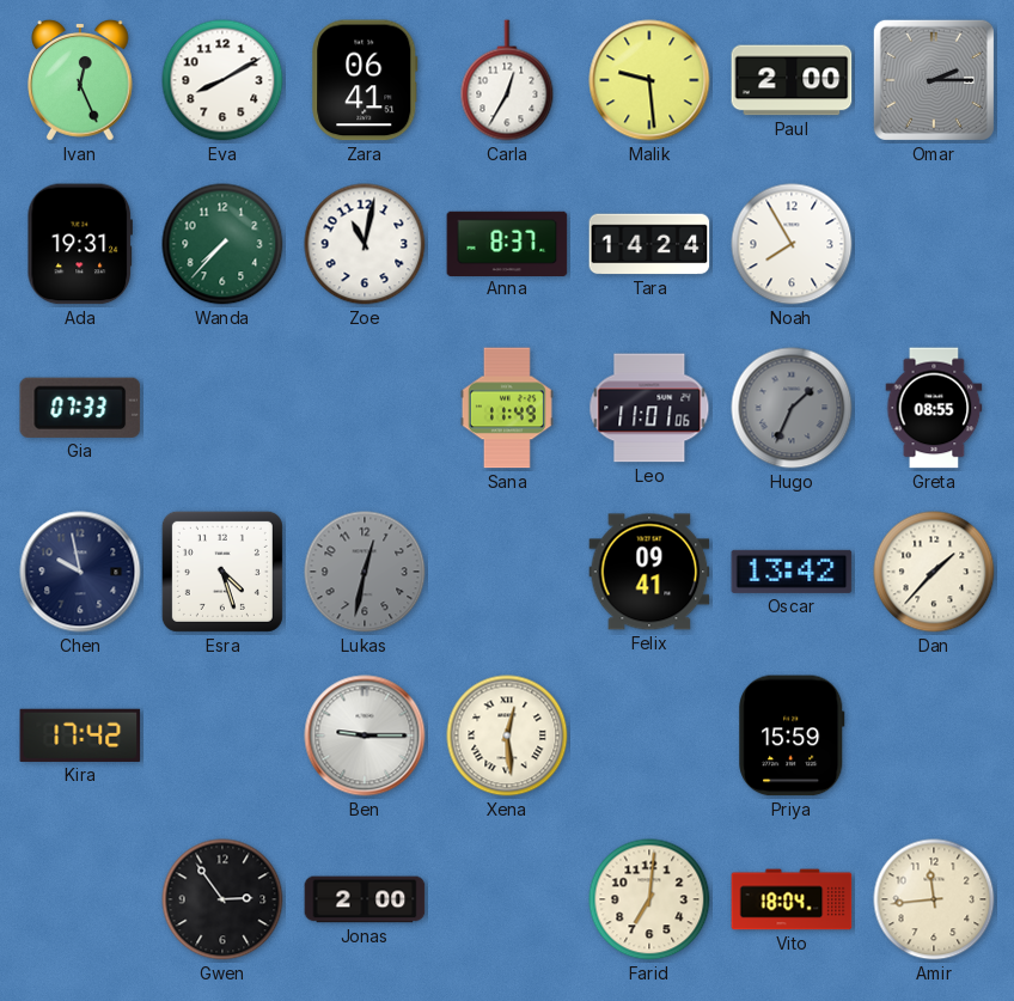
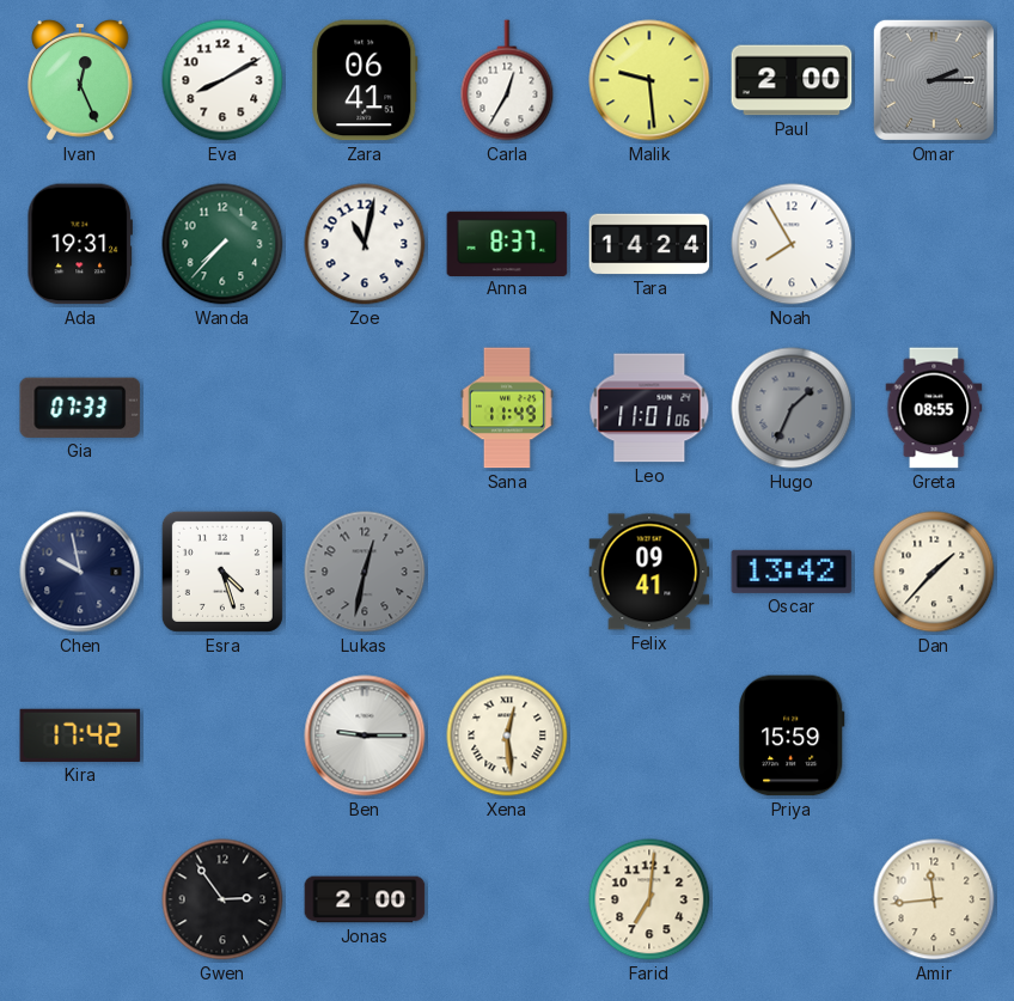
Vito: 18:04 -> none (792, 899)
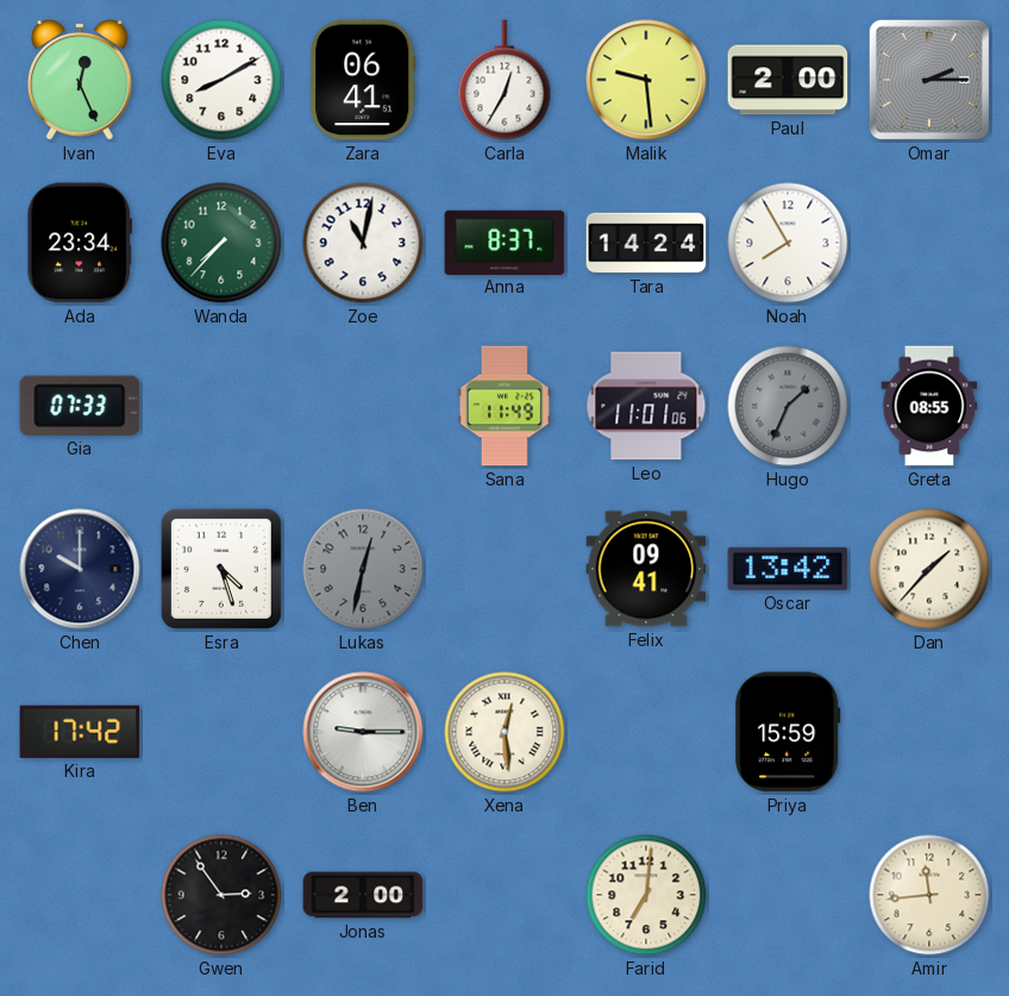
Ada: 19:31 -> 23:34 (79, 243)
Chen: 9:58 -> 10:00 (80, 569)
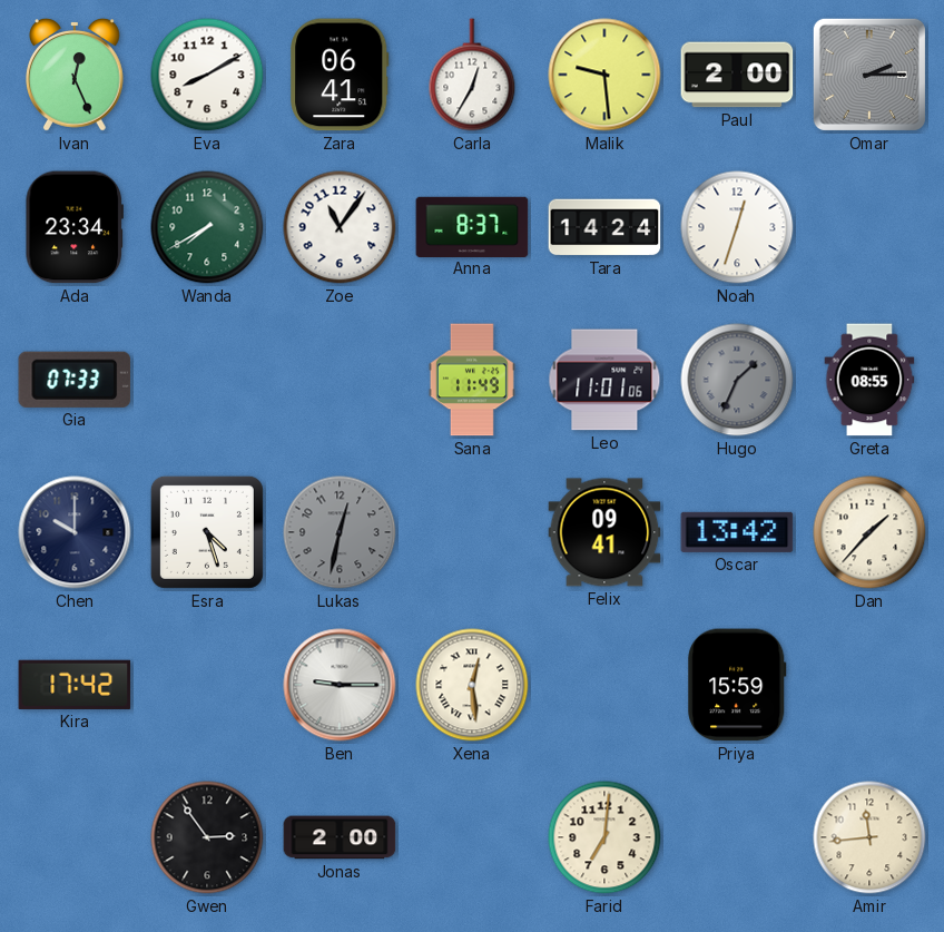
Wanda: 7:37 -> 7:40 (207, 227)
Zoe: 11:02 -> 11:06 (340, 227)
Noah: 7:55 -> 12:33 (737, 227)
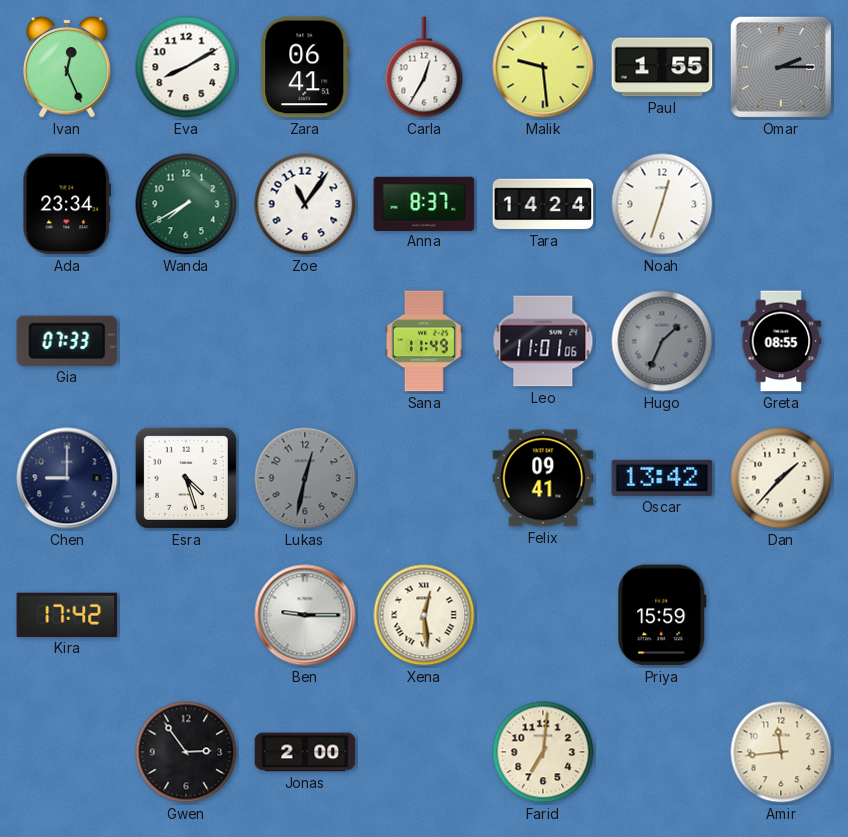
Paul: 2:00 -> 1:55 (662, 67)
Chen: 10:00 -> 9:00 (67, 478)
